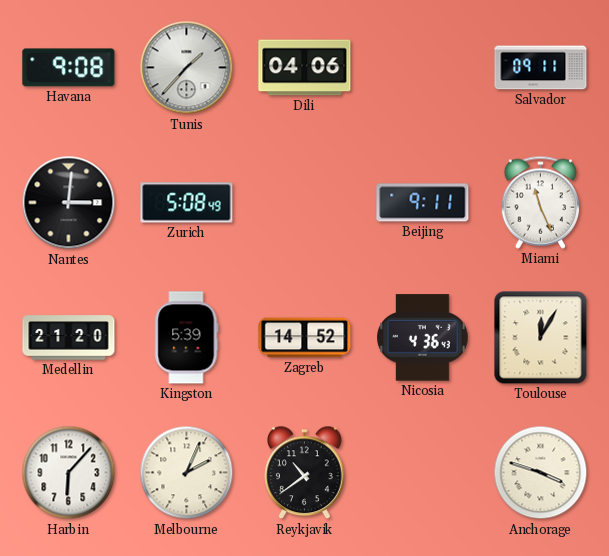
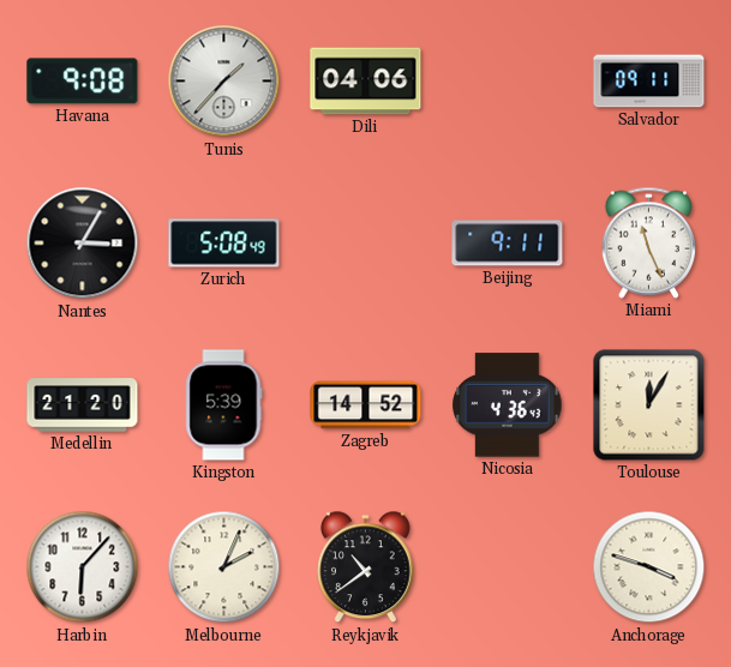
Nantes: 3:01 -> 3:05 (83, 244)
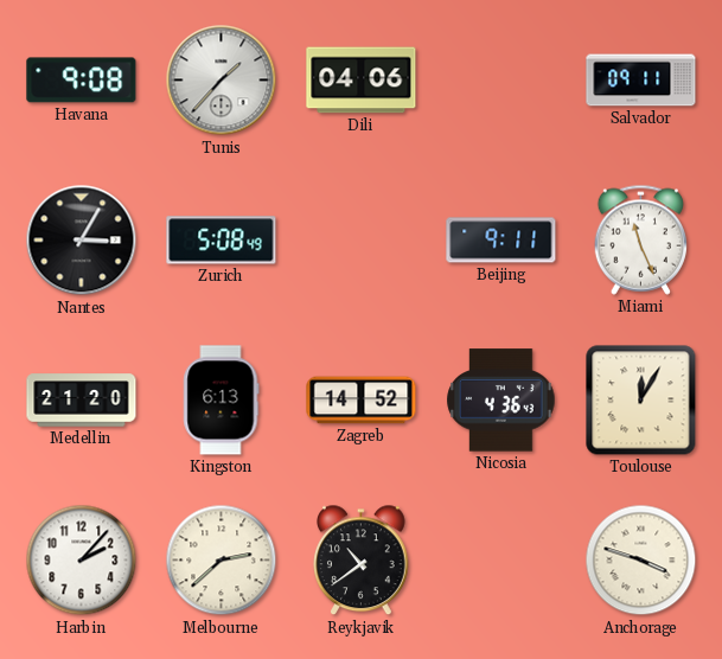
Kingston: 5:39 -> 6:13 (222, 401)
Harbin: 6:07 -> 2:07 (82, 561)
Melbourne: 2:04 -> 2:38 (222, 561)
